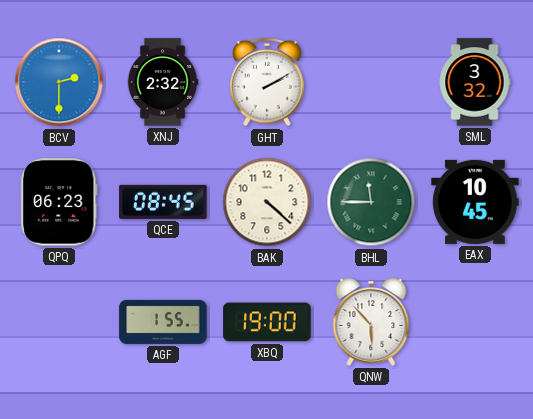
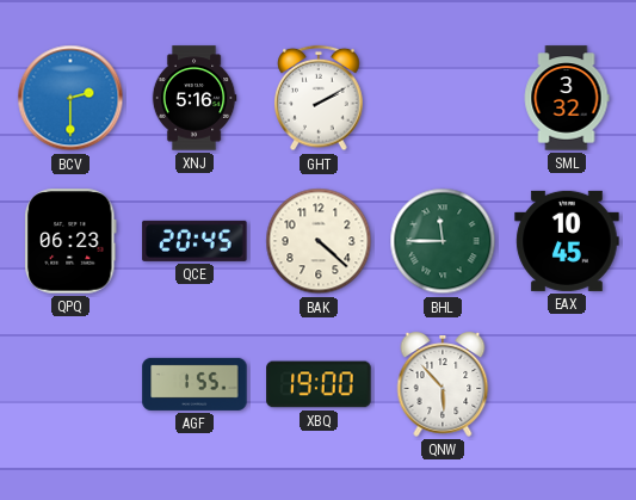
XNJ: 2:32 -> 5:16 (194, 98)
QCE: 08:45 -> 20:45 (194, 241)
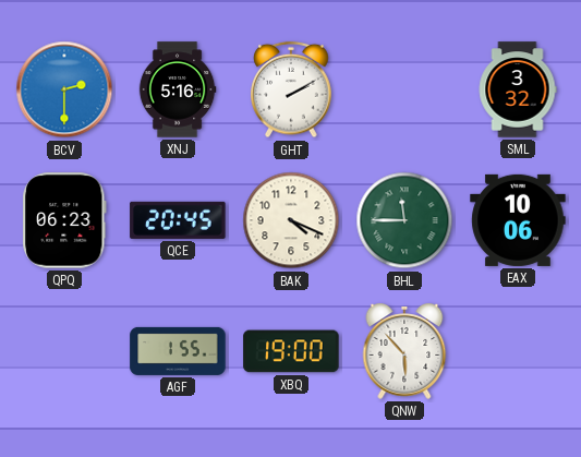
BAK: 4:22 -> 4:19 (291, 220)
EAX: 10:45 -> 10:06 (518, 220)
